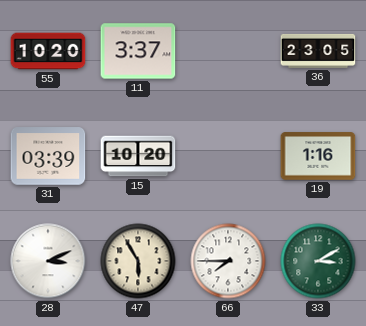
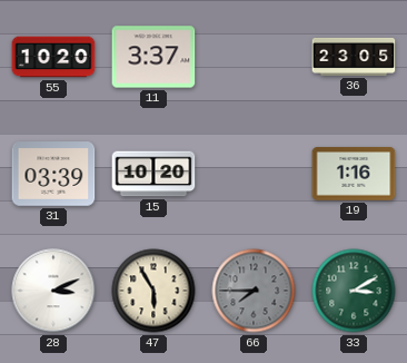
66 dial: white -> grey (254, 291)
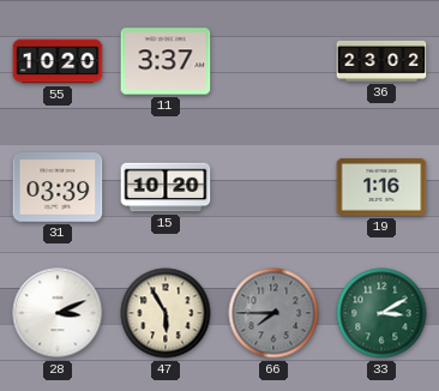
36: 23:05 -> 23:02 (381, 61)
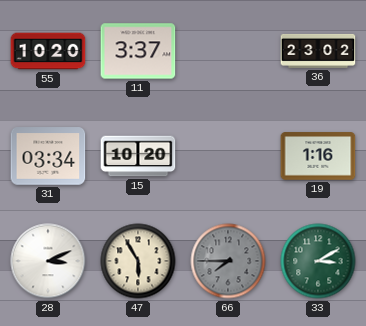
31: 03:39 -> 03:34 (48, 156)
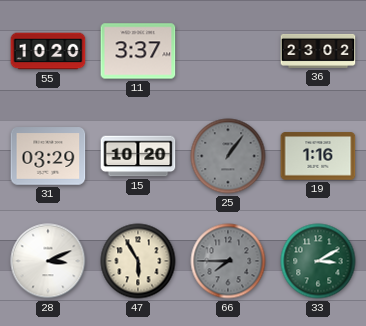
31: 03:34 -> 03:29 (48, 156)
25: none -> 1:06 (228, 156)
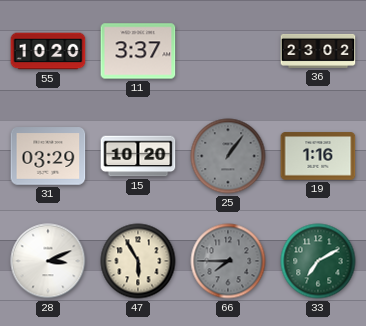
33: 3:10 -> 7:10 (318, 261)
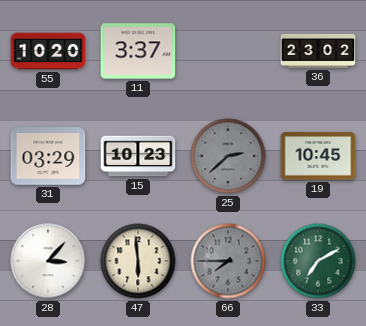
15: 10:20 -> 10:23 (138, 156)
25: 1:06 -> 2:38 (228, 156)
19: 1:16 -> 10:45 (318, 156)
28: 3:11 -> 3:07 (48, 261)
47: 5:55 -> 5:59 (138, 261)
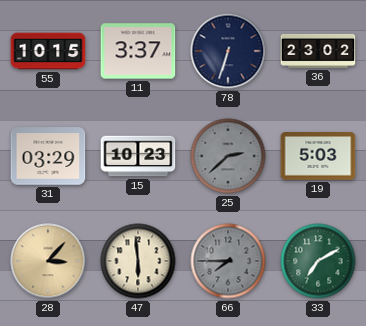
55: 10:20 -> 10:15 (48, 51)
78: none -> 6:33 (228, 51)
19: 10:45 -> 5:03 (318, 156)
28 dial: white -> champagne (48, 261)
